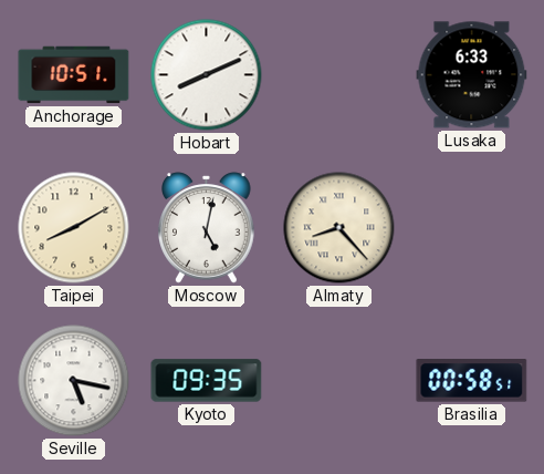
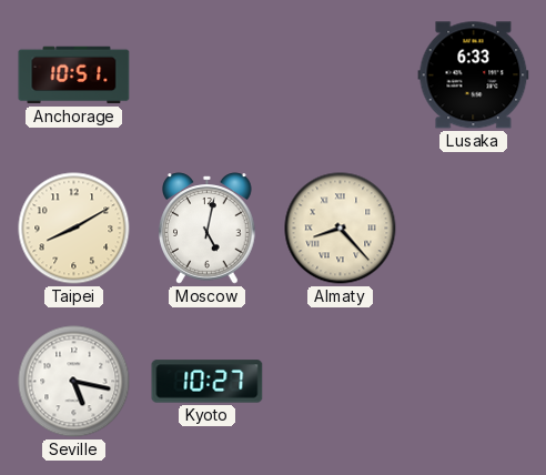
Hobart: 8:11 -> none (207, 75)
Kyoto: 09:35 -> 10:27 (208, 382)
Brasilia: 00:58 -> none (472, 381)
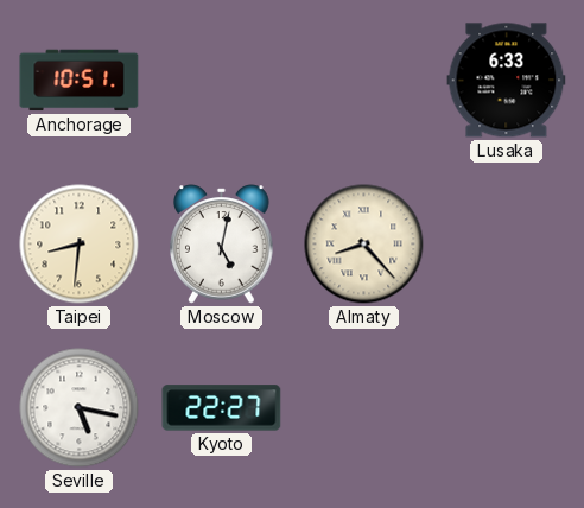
Taipei: 8:10 -> 8:31 (80, 245)
Kyoto: 10:27 -> 22:27 (222, 408)
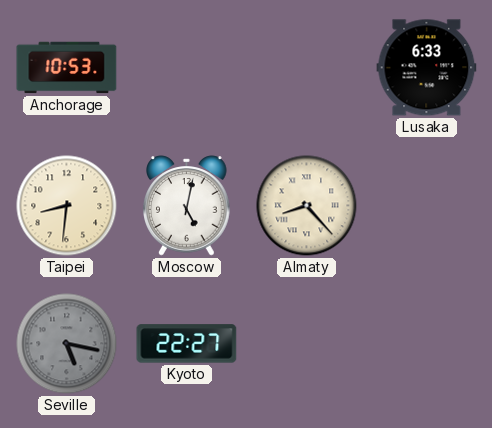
Anchorage: 10:51 -> 10:53 (67, 68)
Seville dial: white -> grey (67, 344)
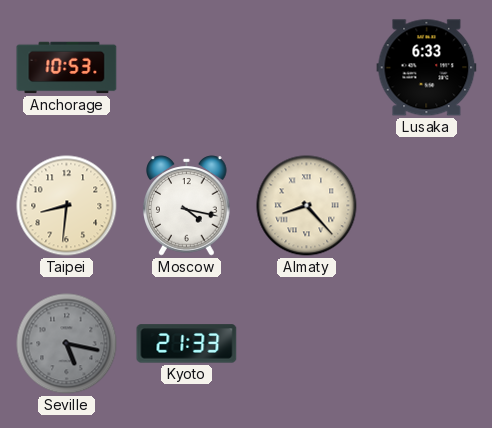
Moscow: 5:02 -> 4:17 (187, 206)
Kyoto: 22:27 -> 21:33 (187, 344)
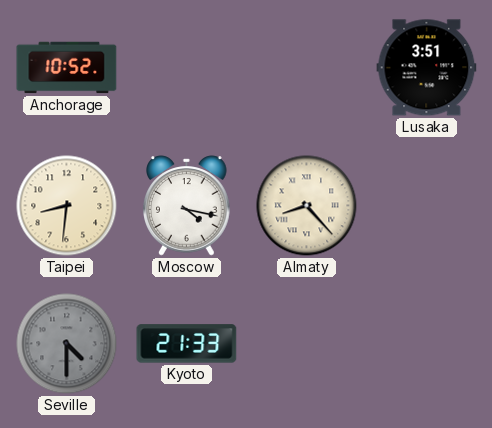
Anchorage: 10:53 -> 10:52 (67, 68)
Lusaka: 6:33 -> 3:51 (427, 68)
Seville: 5:17 -> 4:30 (67, 344)
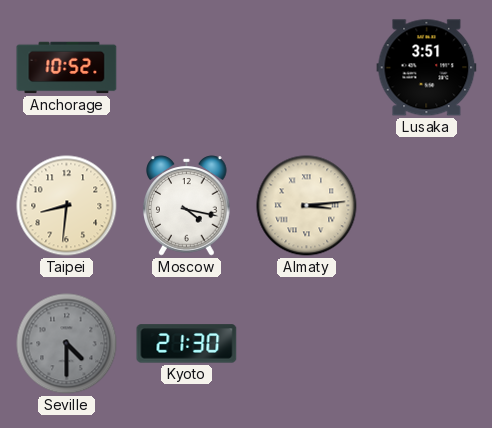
Almaty: 8:23 -> 3:14 (307, 206)
Kyoto: 21:33 -> 21:30 (187, 344)
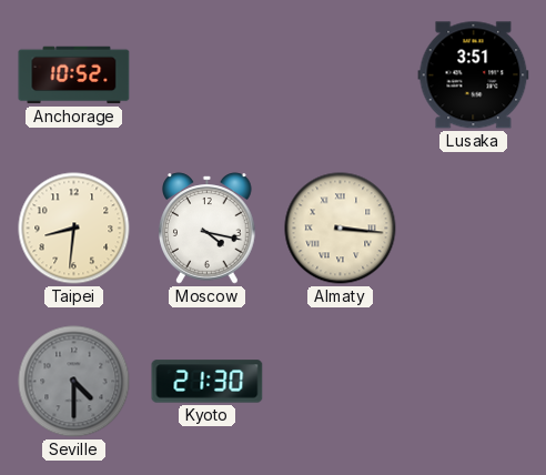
Almaty: 3:14 -> 3:16 (341, 229)
